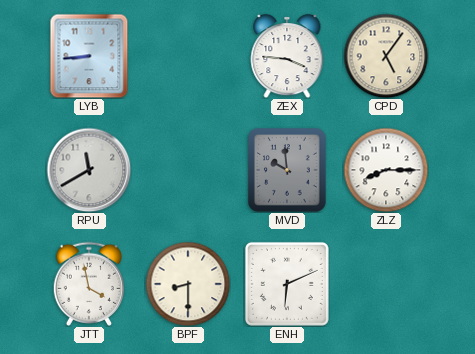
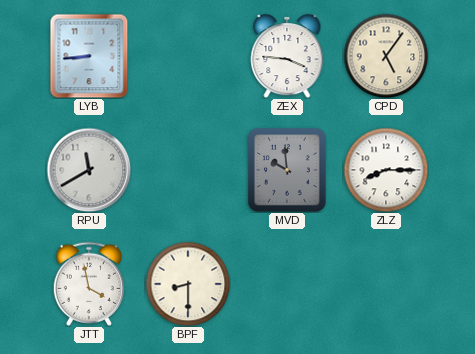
ENH: 6:11 -> none (287, 284)
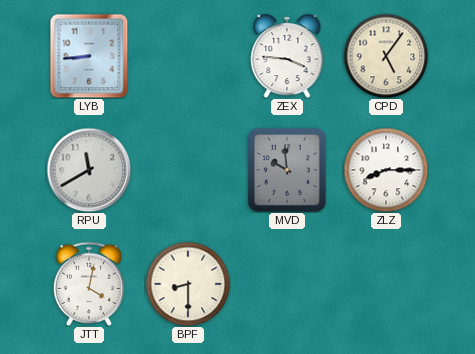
JTT: 3:58 -> 4:02 (88, 284)
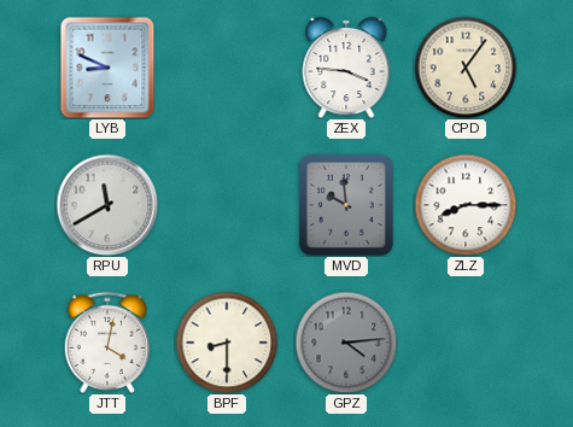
LYB: 8:44 -> 8:49 (107, 68)
GPZ: none -> 4:14 (346, 343)
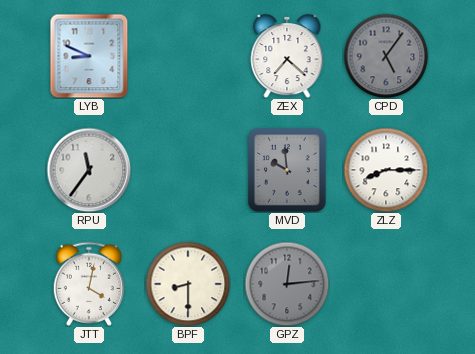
ZEX: 3:46 -> 7:22 (287, 56)
CPD dial: cream -> grey (386, 56)
RPU: 11:40 -> 11:36 (89, 170)
GPZ: 4:14 -> 12:14 (287, 284)
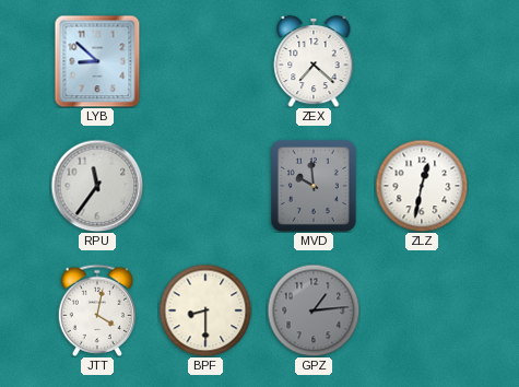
LYB: 8:49 -> 8:52 (97, 61)
CPD: 5:06 -> none (386, 56)
ZLZ: 8:15 -> 12:32 (422, 186)
GPZ: 12:14 -> 1:14 (314, 310)
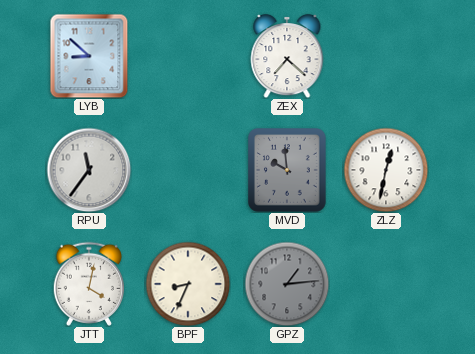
BPF: 8:30 -> 8:34 (188, 284)
